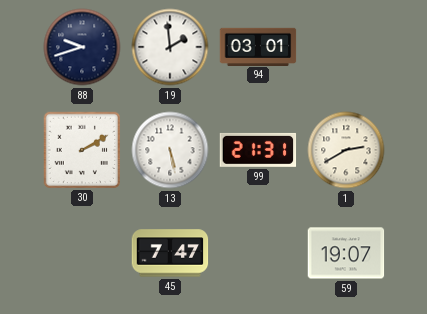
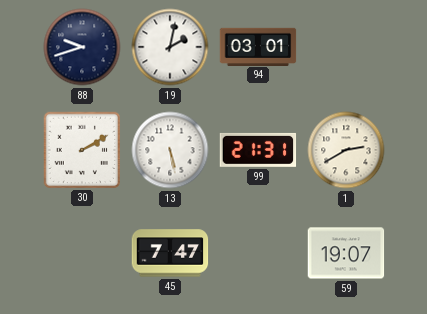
19: 1:59 -> 2:02 (170, 47)
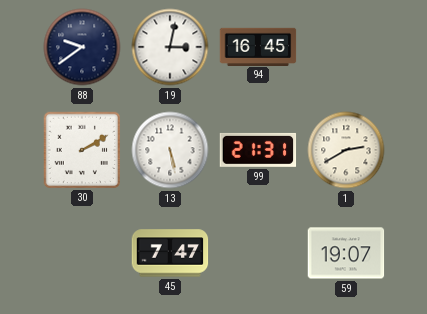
88: 9:42 -> 9:39 (82, 47)
19: 2:02 -> 3:02 (170, 47)
94: 03:01 -> 16:45 (258, 46)
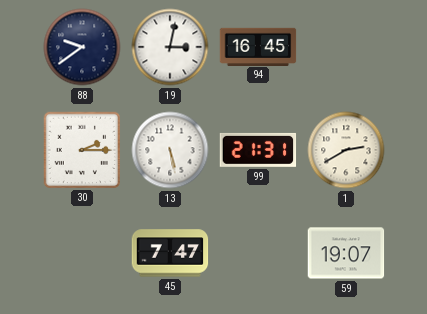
30: 2:10 -> 2:15 (81, 149)
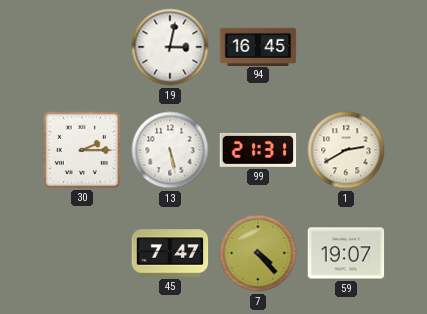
88: 9:39 -> none (82, 47)
7: none -> 4:23 (258, 253)
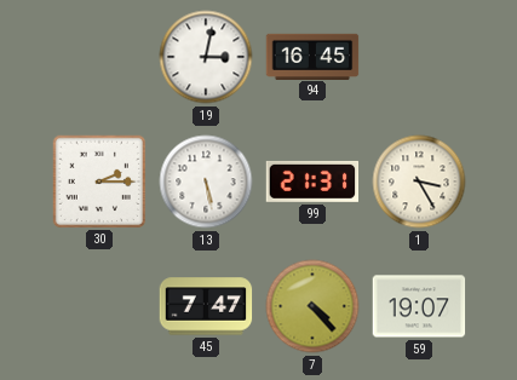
1: 2:40 -> 3:25 (419, 182)
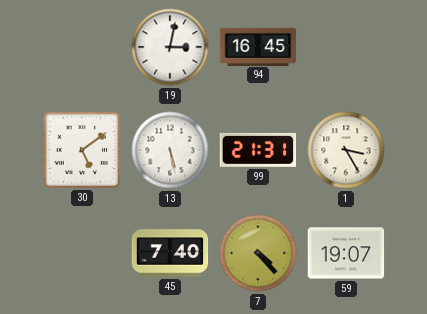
30: 2:15 -> 5:09 (81, 149)
45: 7:47 -> 7:40 (170, 253)
